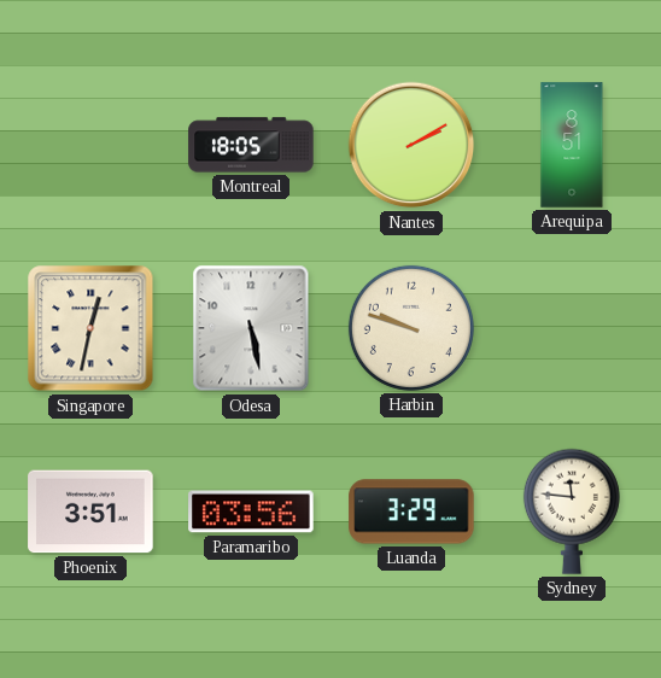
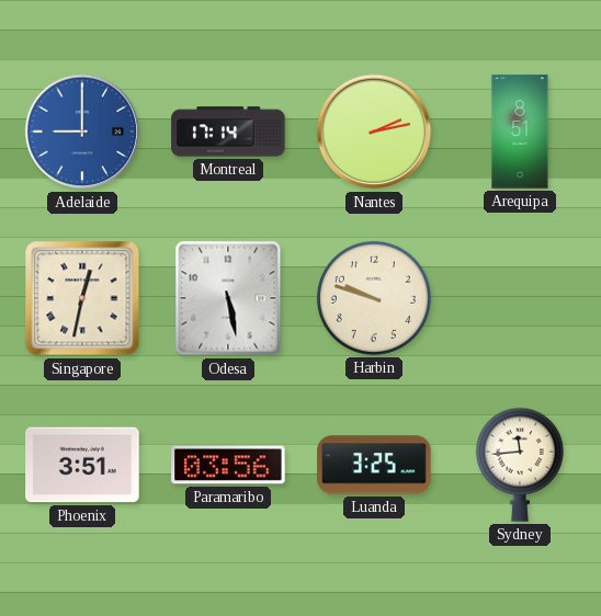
Adelaide: none -> 9:00 (82, 132)
Montreal: 18:05 -> 17:14 (228, 132)
Nantes: 2:10 -> 2:13 (374, 132)
Luanda: 3:29 -> 3:25 (374, 465)
Sydney: 11:46 -> 11:44 (520, 465)
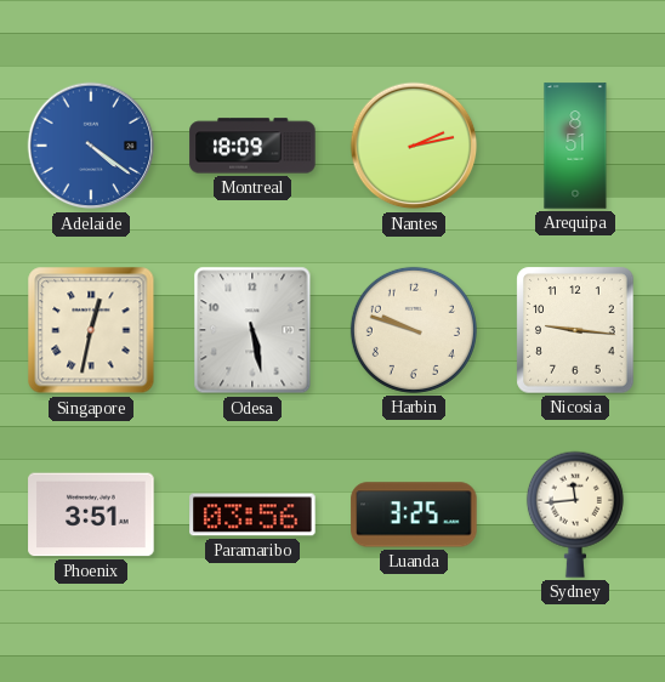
Adelaide: 9:00 -> 4:21 (91, 146)
Montreal: 17:14 -> 18:09 (252, 146)
Nicosia: none -> 9:16 (575, 330)
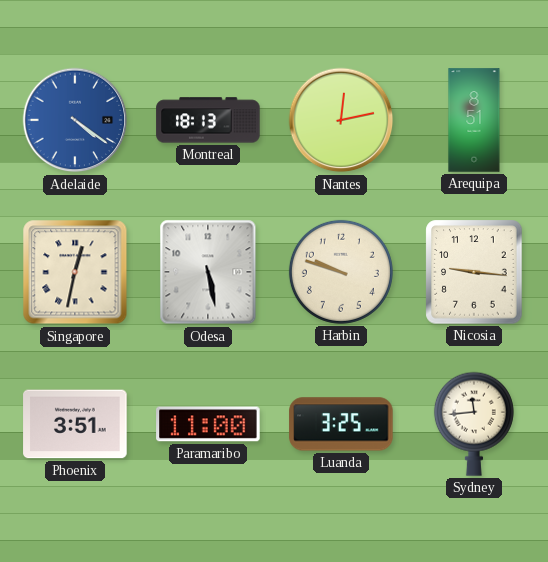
Montreal: 18:09 -> 18:13 (208, 120)
Nantes: 2:13 -> 12:13 (341, 120)
Paramaribo: 03:56 -> 11:00 (208, 424)
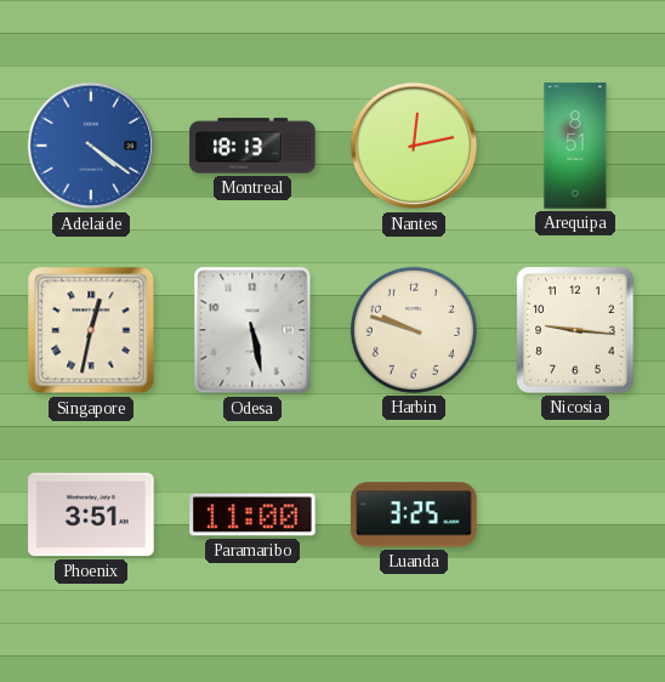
Sydney: 11:44 -> none (474, 424)
